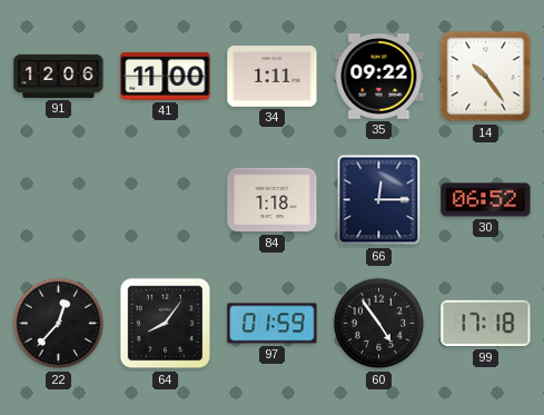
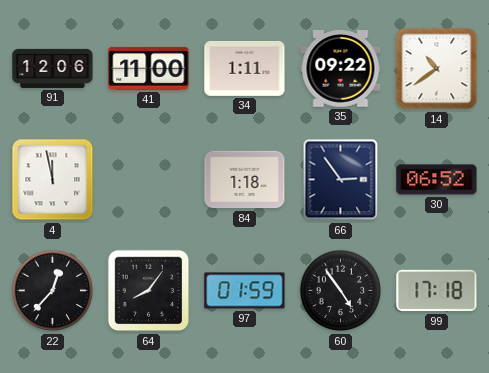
14: 10:24 -> 10:39 (437, 69)
4: none -> 11:58 (53, 180)
66: 12:15 -> 2:54 (341, 180)
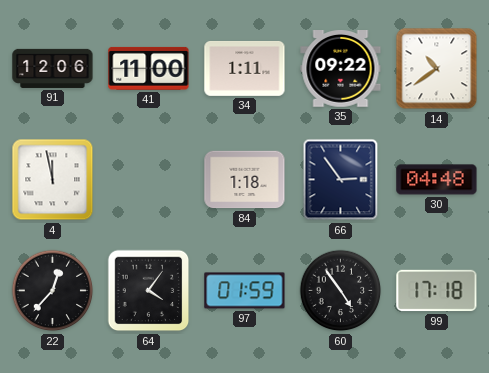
30: 06:52 -> 04:48 (437, 180)
64: 8:06 -> 4:06 (149, 291)
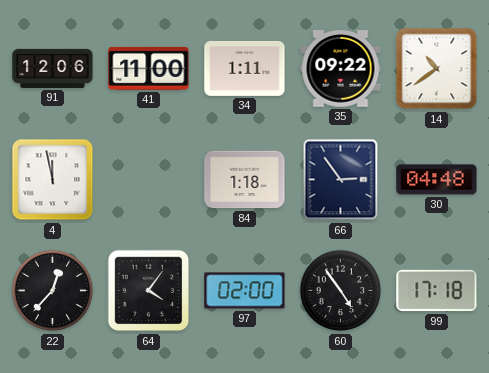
97: 01:59 -> 02:00 (245, 291)
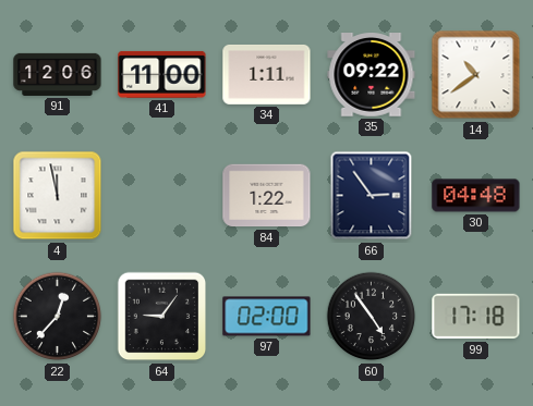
84: 1:18 -> 1:22 (267, 196)
64: 4:06 -> 9:06 (162, 317)
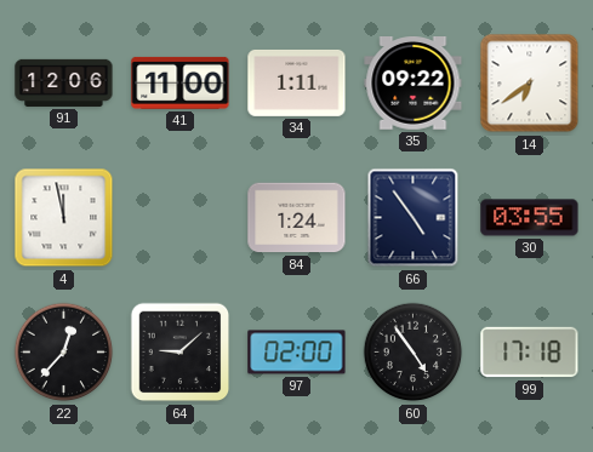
14: 10:39 -> 6:39 (530, 84)
84: 1:22 -> 1:24 (297, 218)
66: 2:54 -> 4:54 (414, 218)
30: 04:48 -> 03:55 (530, 218)
64: 9:06 -> 9:08 (181, 353)
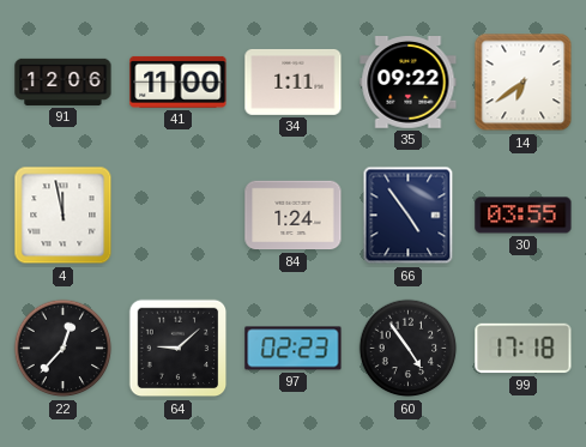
97: 02:00 -> 02:23 (294, 349)
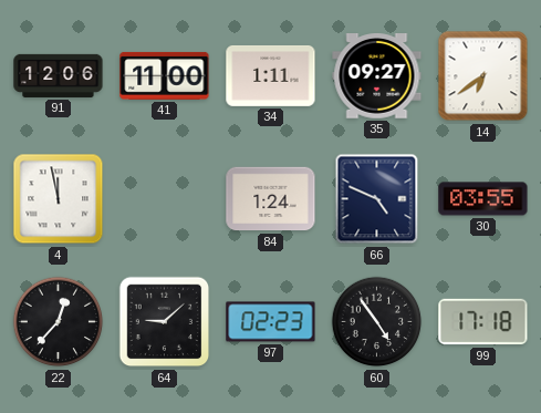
35: 09:22 -> 09:27 (377, 76)
66: 4:54 -> 4:49 (377, 199)
